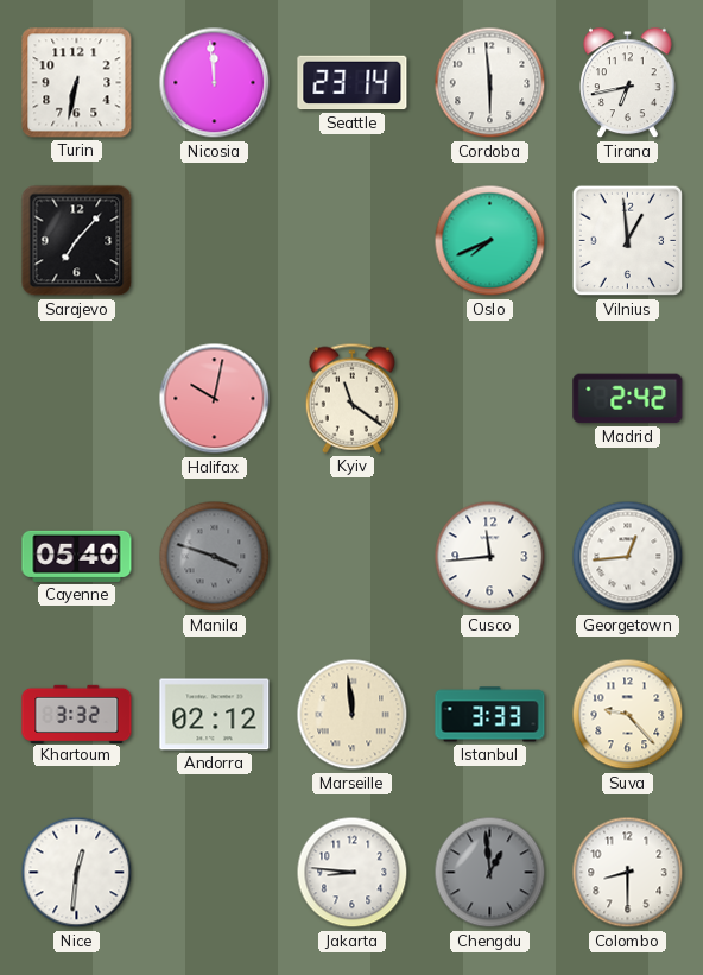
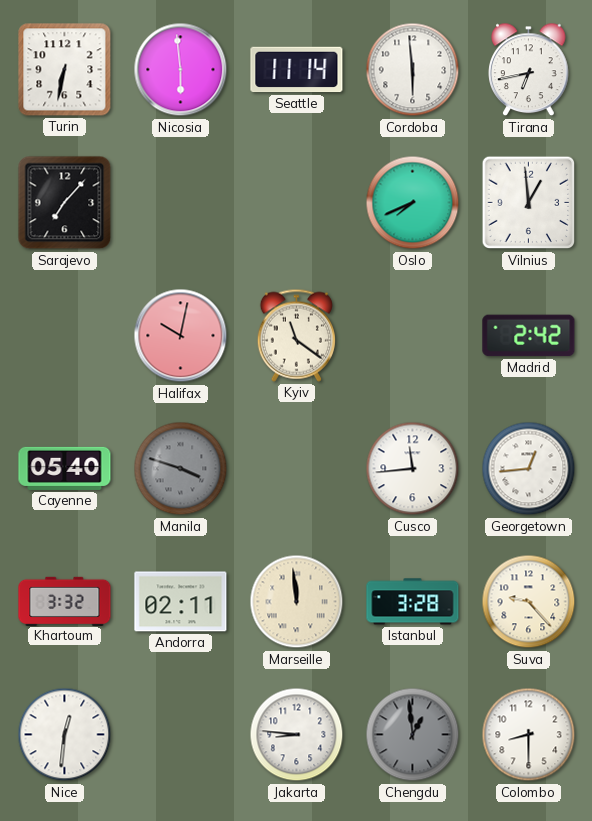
Nicosia: 11:59 -> 5:59 (181, 70)
Seattle: 23:14 -> 11:14 (297, 70)
Andorra: 02:12 -> 02:11 (181, 602)
Istanbul: 3:33 -> 3:28 (413, 602)
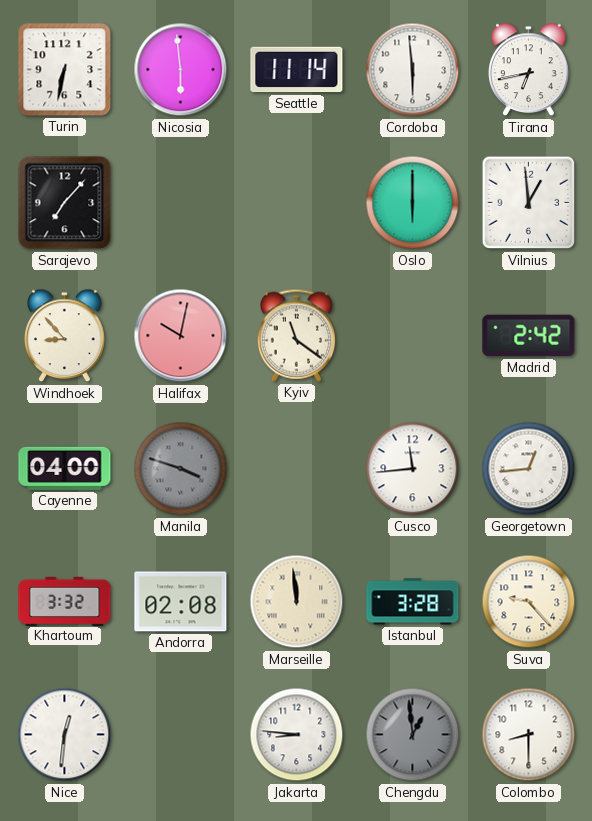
Oslo: 7:41 -> 6:00 (413, 203)
Windhoek: none -> 8:53 (65, 336)
Cayenne: 05:40 -> 04:00 (65, 468)
Andorra: 02:11 -> 02:08 (181, 602)
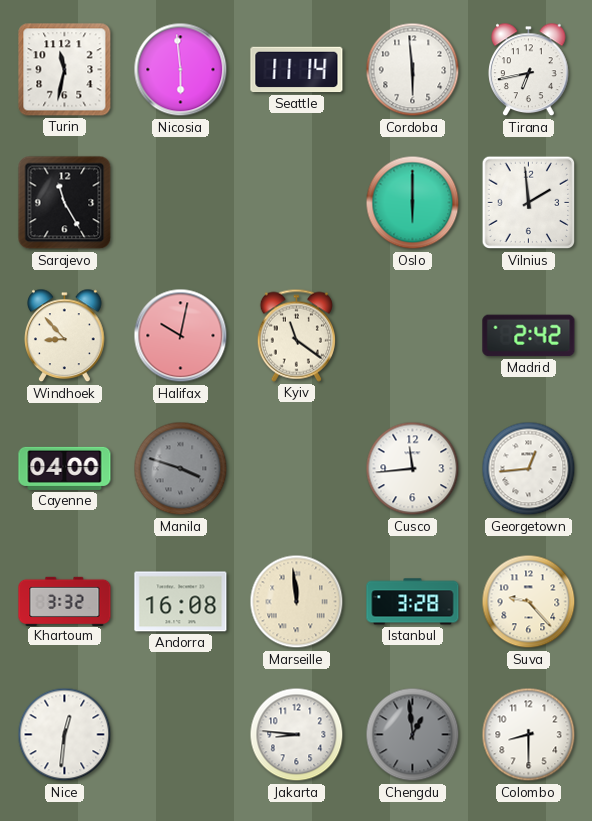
Turin: 6:32 -> 11:32 (65, 70)
Sarajevo: 7:07 -> 11:25 (65, 203)
Vilnius: 12:59 -> 1:59 (529, 203)
Andorra: 02:08 -> 16:08 (181, 602)
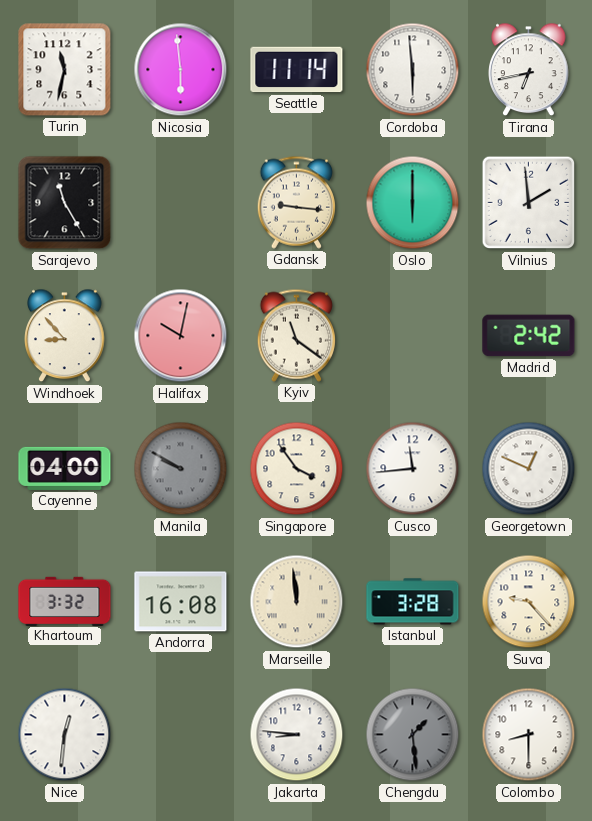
Gdansk: none -> 9:16 (296, 202)
Manila: 3:48 -> 9:50 (181, 469)
Singapore: none -> 3:54 (297, 469)
Georgetown: 12:44 -> 12:49 (529, 469)
Chengdu: 12:59 -> 1:29 (413, 735)
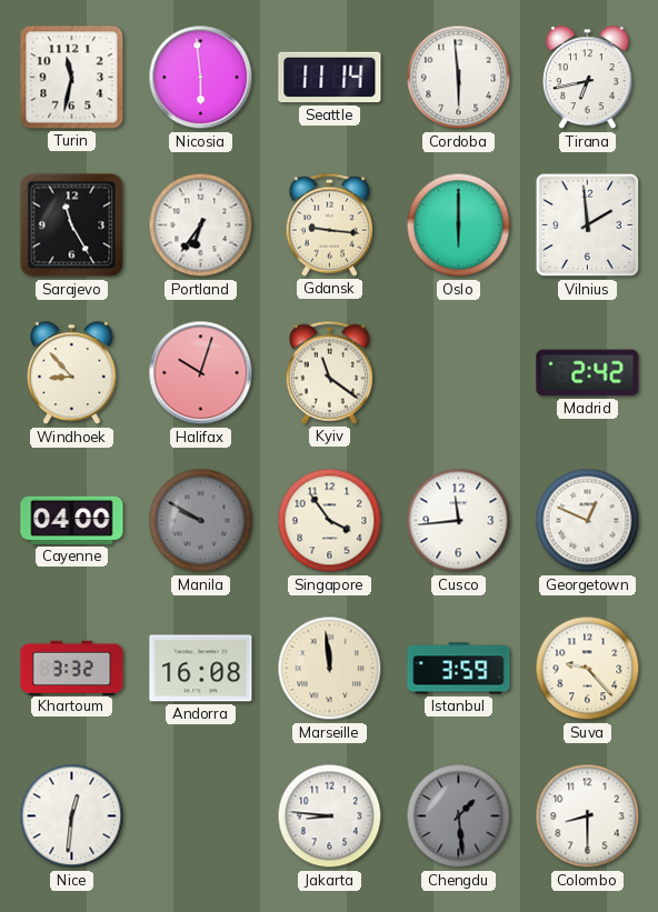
Portland: none -> 6:36 (201, 226)
Halifax: 10:02 -> 10:03 (201, 373)
Istanbul: 3:28 -> 3:59 (459, 669)
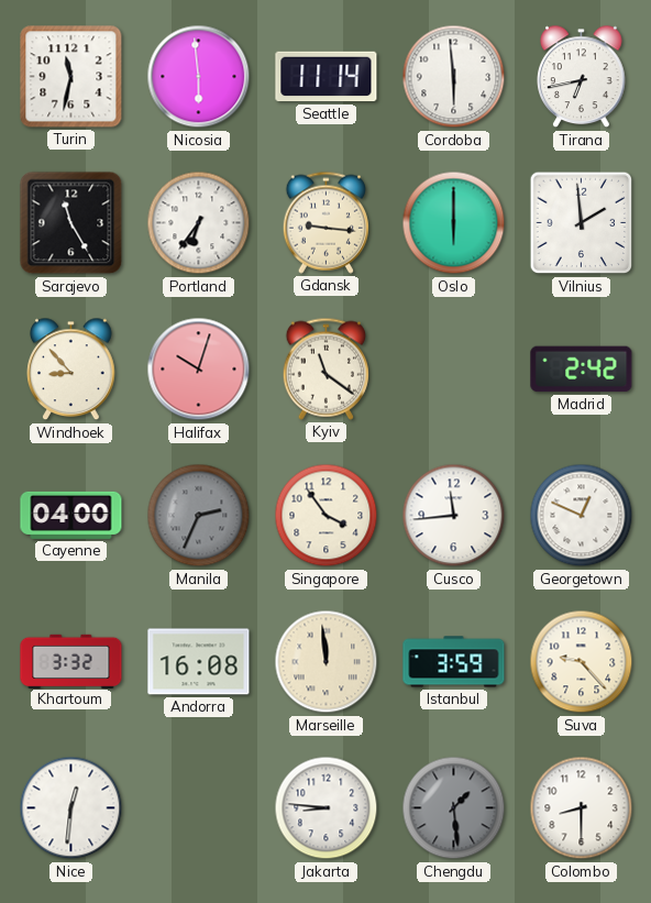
Manila: 9:50 -> 2:34 (199, 516)
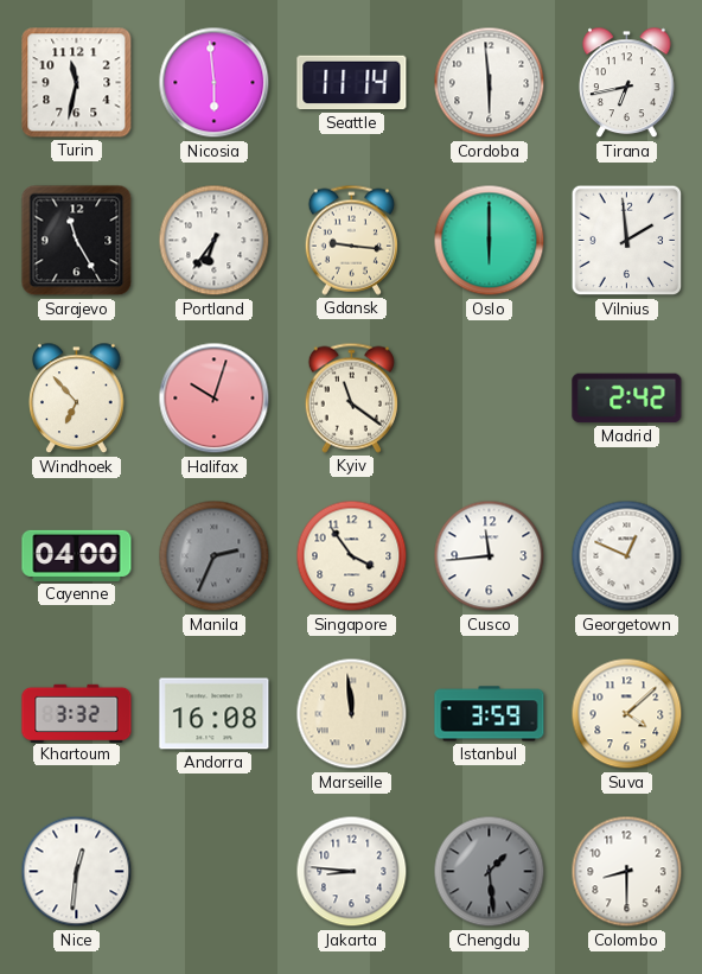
Windhoek: 8:53 -> 6:53 (77, 399)
Suva: 9:23 -> 4:08 (627, 714)
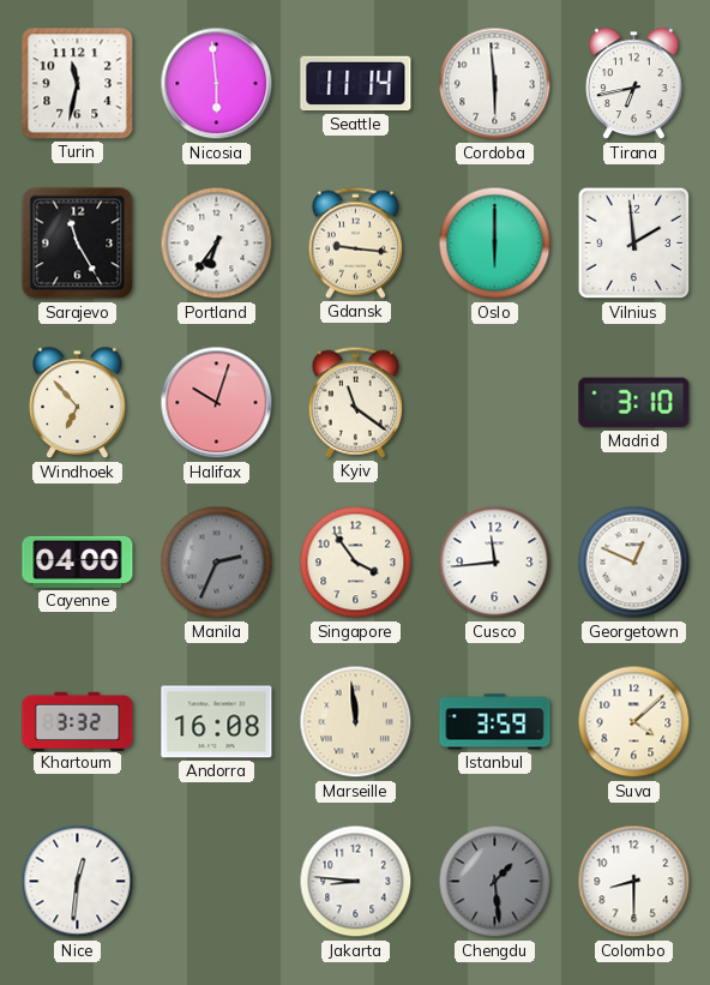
Madrid: 2:42 -> 3:10 (634, 403)
